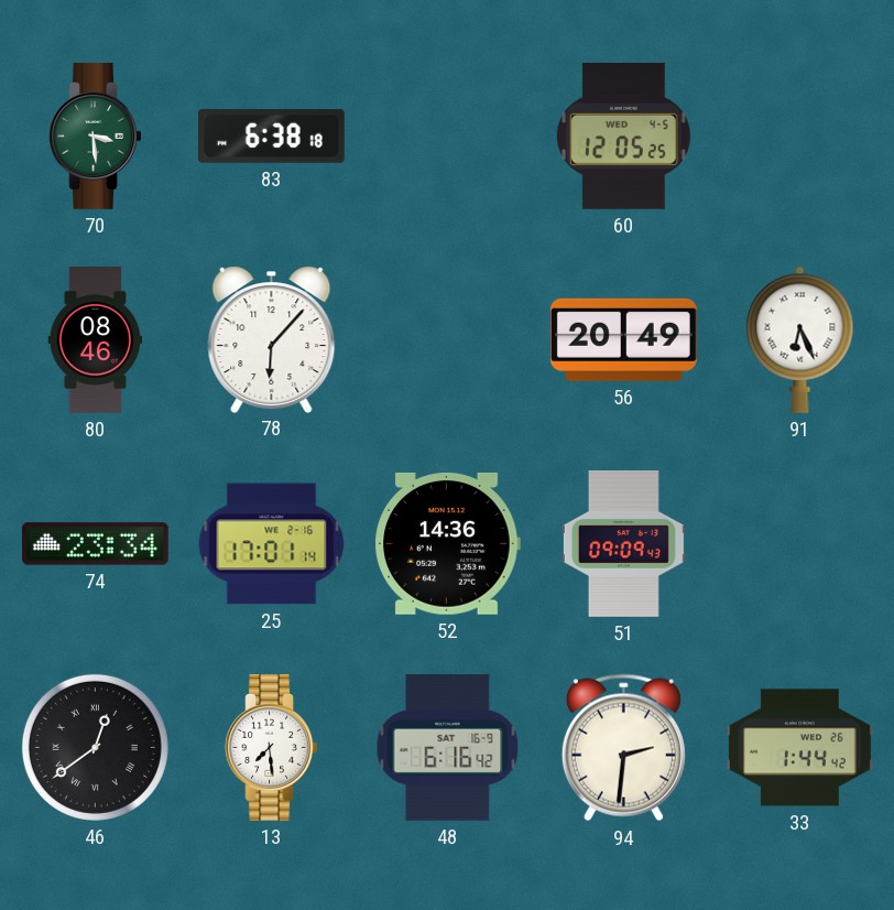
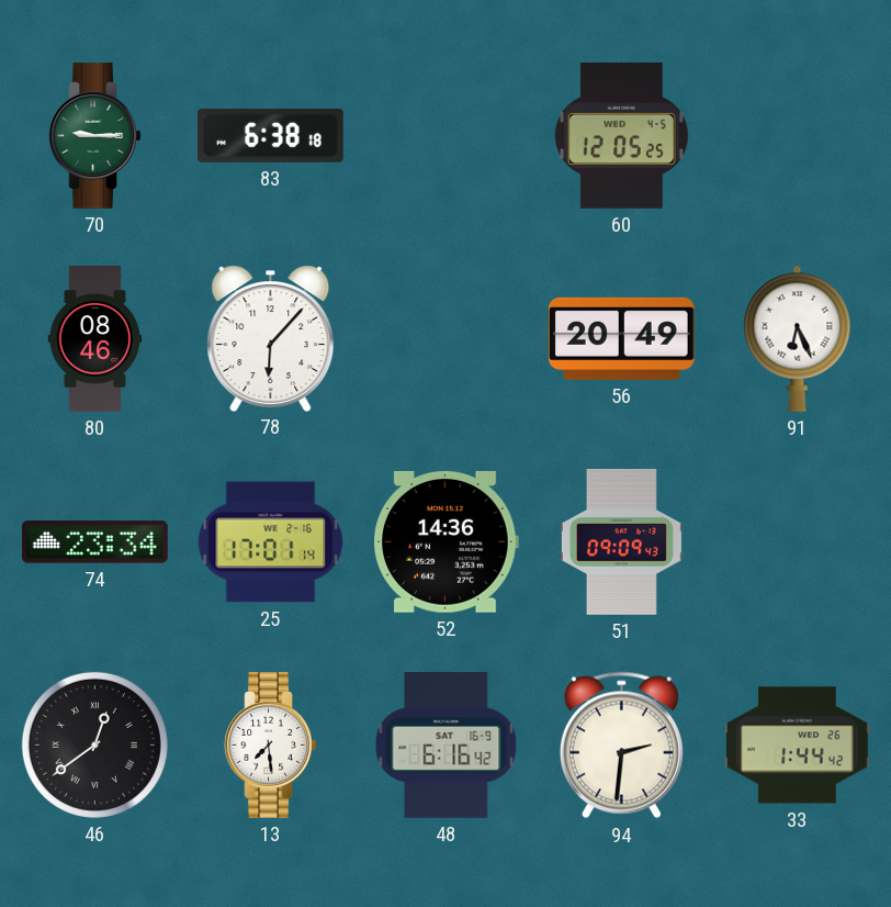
70: 3:29 -> 9:15 (95, 135)
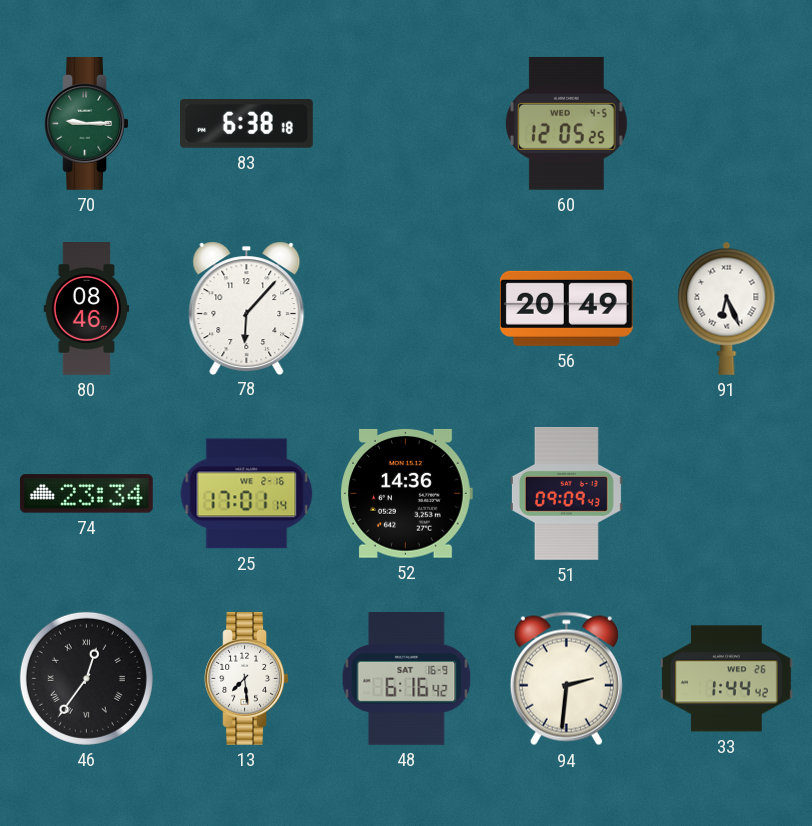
46: 12:39 -> 12:36 (86, 678)
